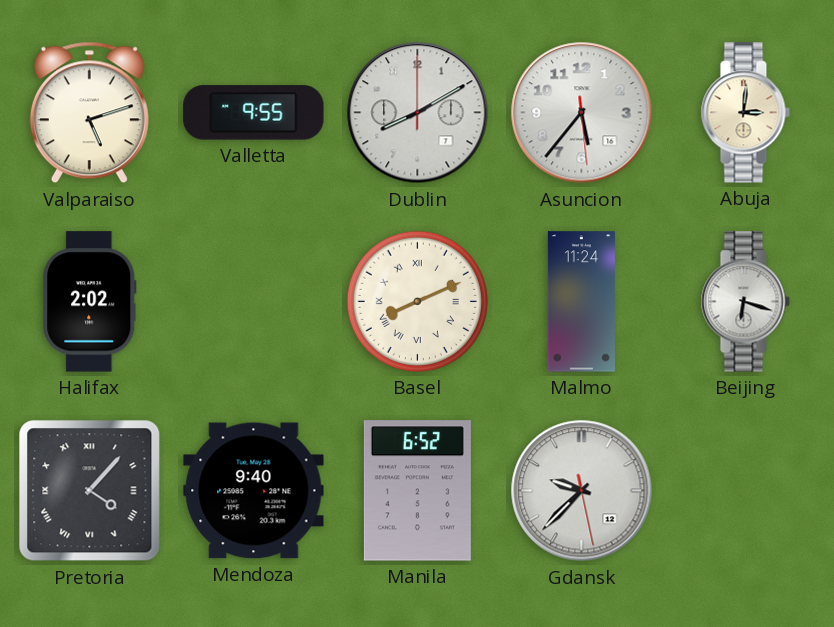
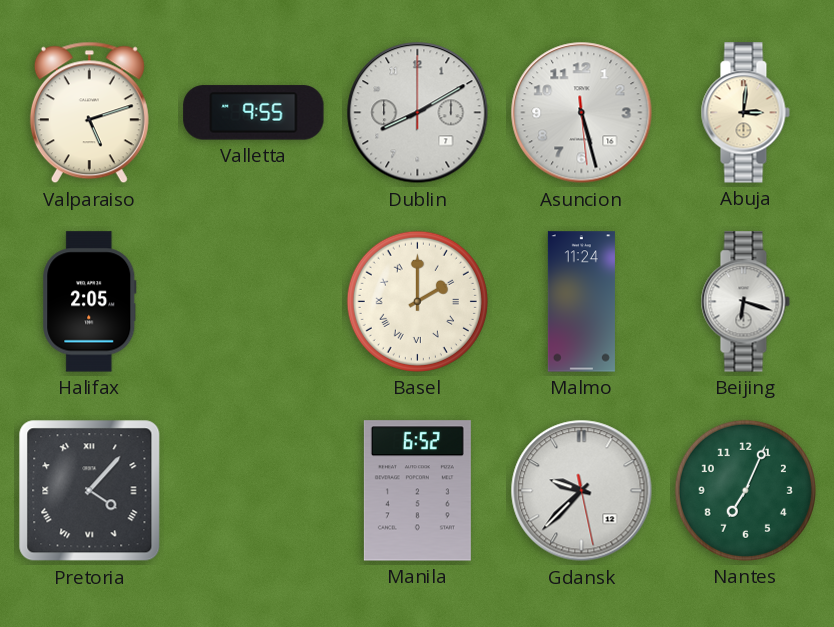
Asuncion: 5:36 -> 5:27 (582, 113)
Halifax: 2:02 -> 2:05 (90, 302)
Basel: 8:11 -> 2:00 (417, 301)
Mendoza: 9:40 -> none (254, 491)
Nantes: none -> 7:04 (745, 490)
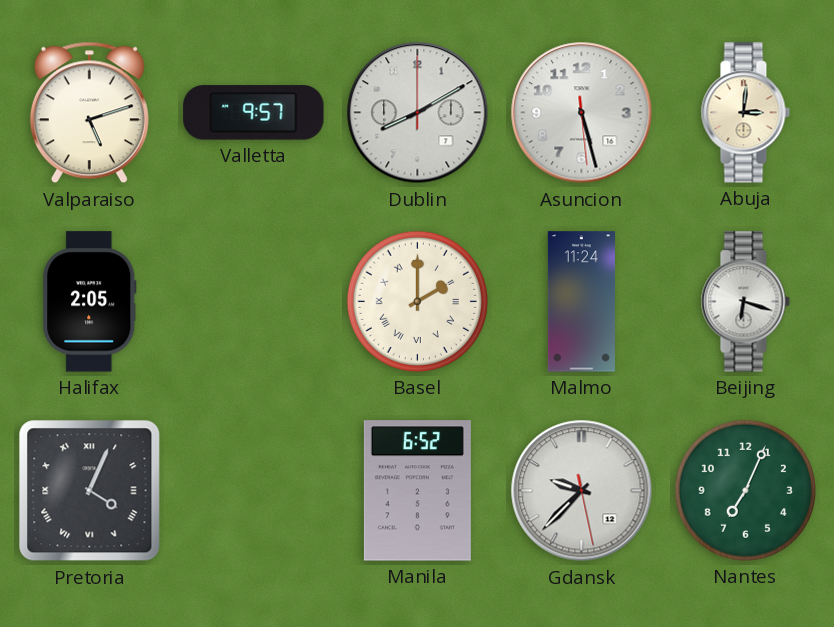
Valletta: 9:55 -> 9:57 (254, 113)
Pretoria: 4:07 -> 4:04 (90, 491)
